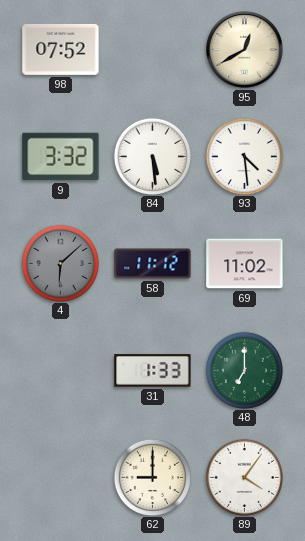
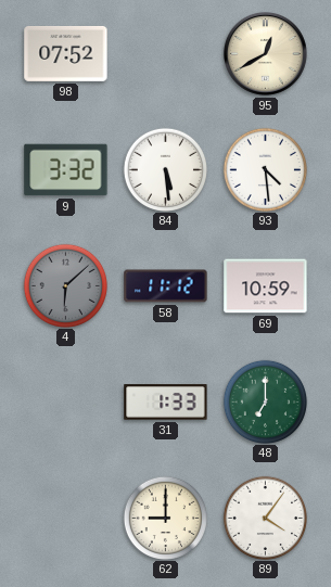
69: 11:02 -> 10:59 (266, 286)
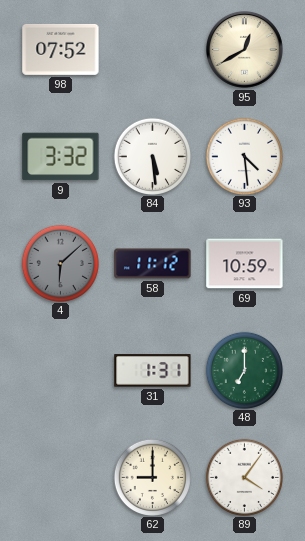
31: 1:33 -> 1:31 (153, 371)
